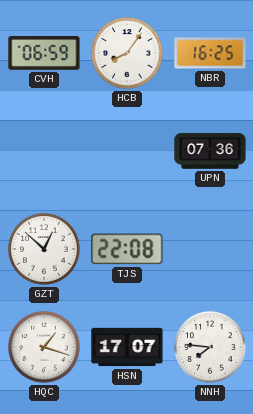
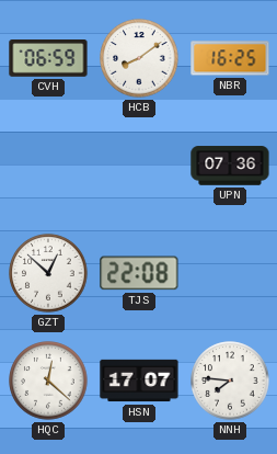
HCB: 8:06 -> 8:09 (139, 58)
HQC: 1:18 -> 12:22 (48, 381)
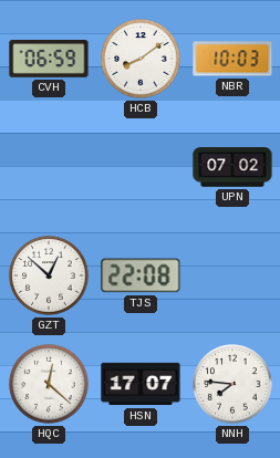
NBR: 16:25 -> 10:03 (232, 59)
UPN: 07:36 -> 07:02 (232, 167)
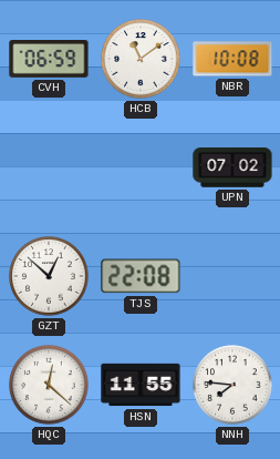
HCB: 8:09 -> 11:09 (141, 59)
NBR: 10:03 -> 10:08 (232, 59)
HSN: 17:07 -> 11:55 (141, 385)
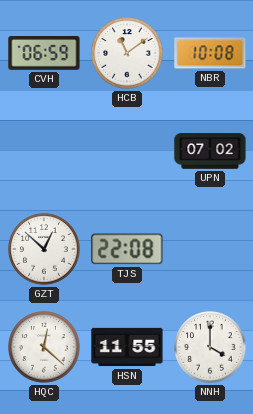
NNH: 7:46 -> 4:00 (210, 347)
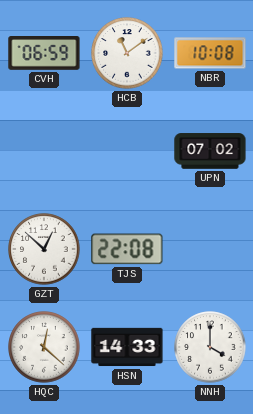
HSN: 11:55 -> 14:33 (127, 347)
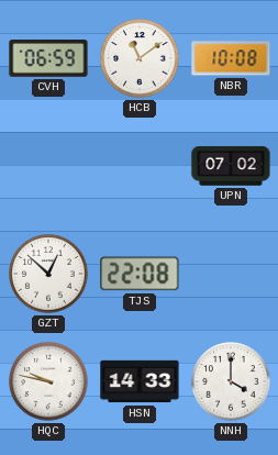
HQC: 12:22 -> 9:47 (48, 381)
